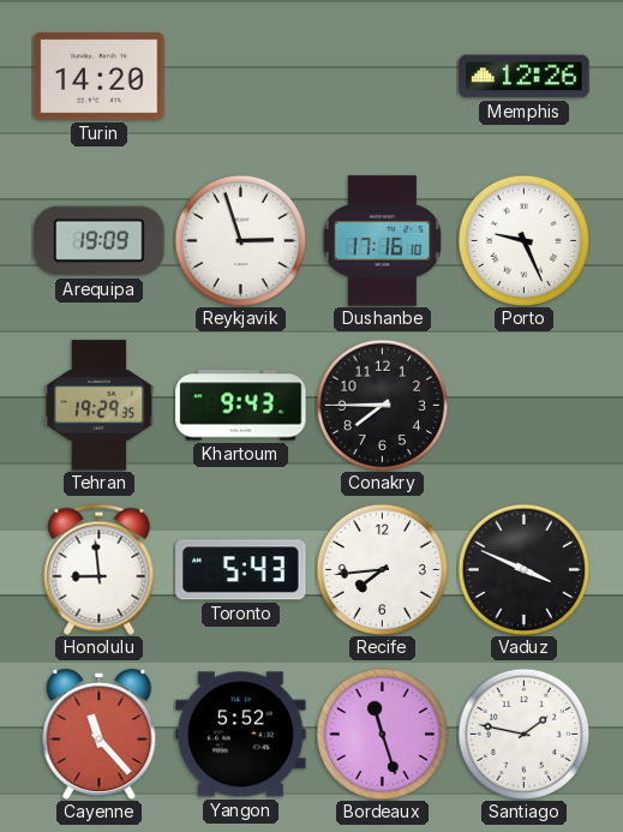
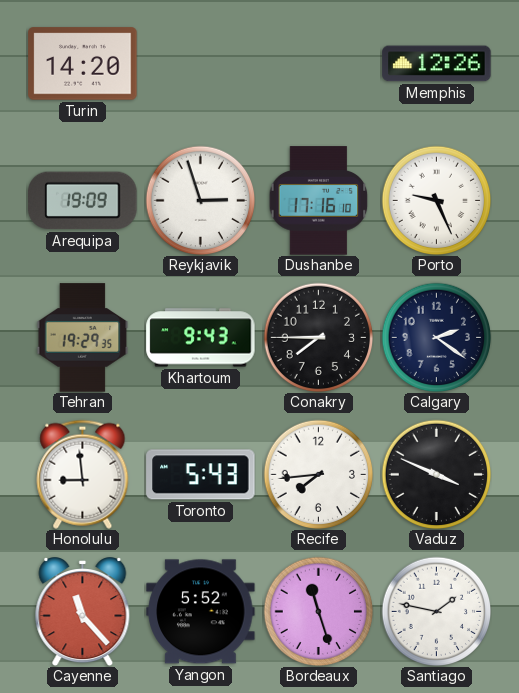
Calgary: none -> 2:21 (436, 337)
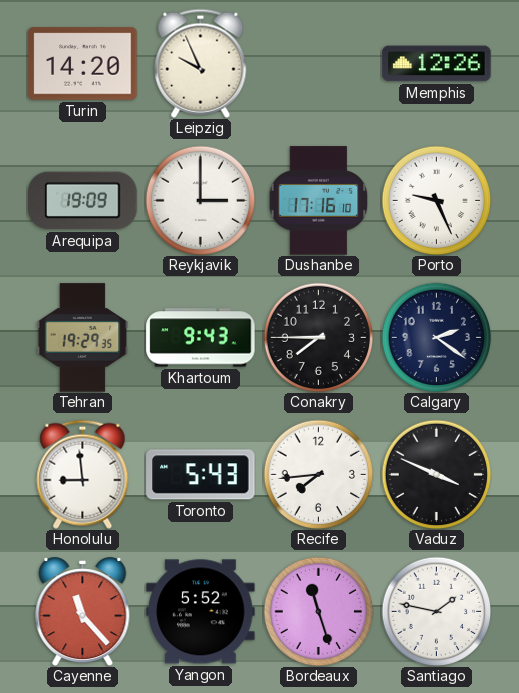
Leipzig: none -> 9:56 (201, 63)
Reykjavik: 2:57 -> 3:00 (200, 200)
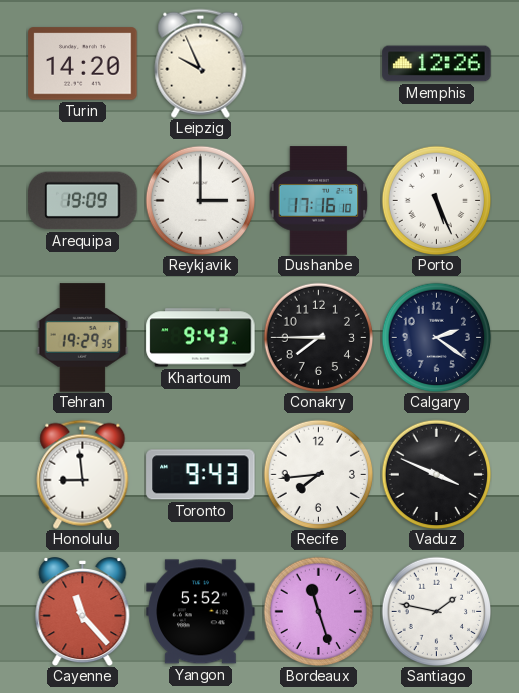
Porto: 9:26 -> 5:26 (436, 200)
Toronto: 5:43 -> 9:43 (201, 475)
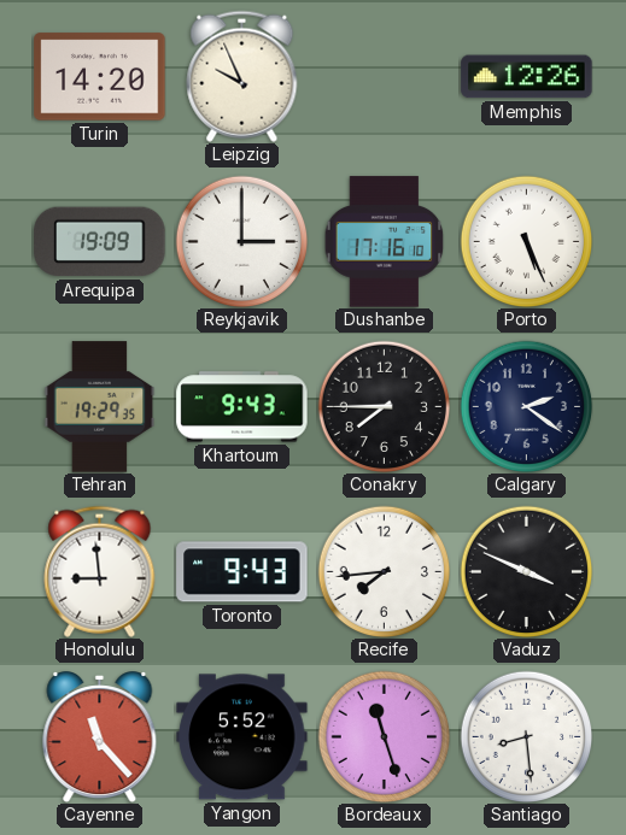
Santiago: 1:47 -> 8:29 (526, 736)
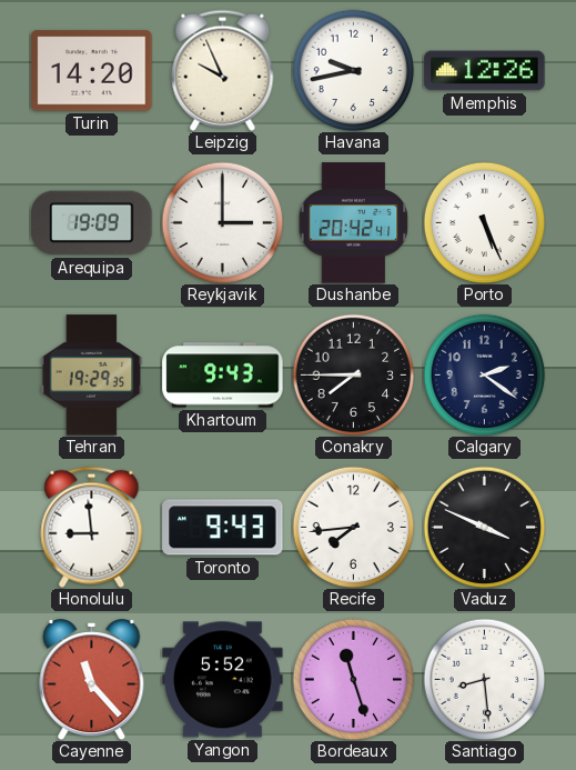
Havana: none -> 9:43 (353, 70)
Dushanbe: 17:16 -> 20:42 (354, 223)
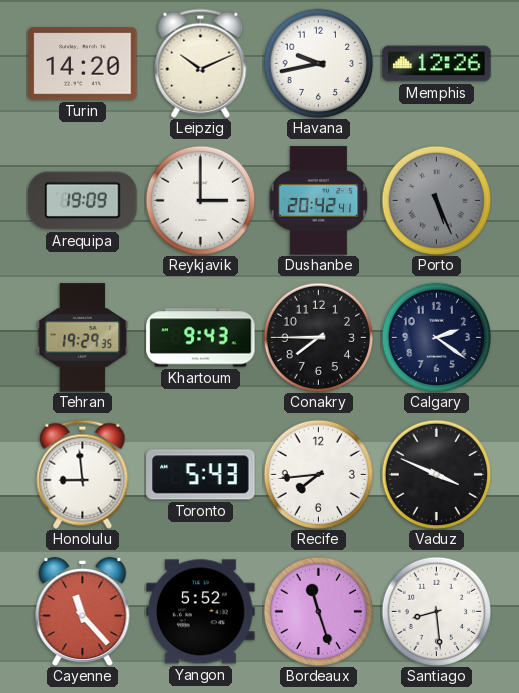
Leipzig: 9:56 -> 10:11 (201, 63)
Porto dial: white -> grey (436, 200)
Toronto: 9:43 -> 5:43 (201, 475)
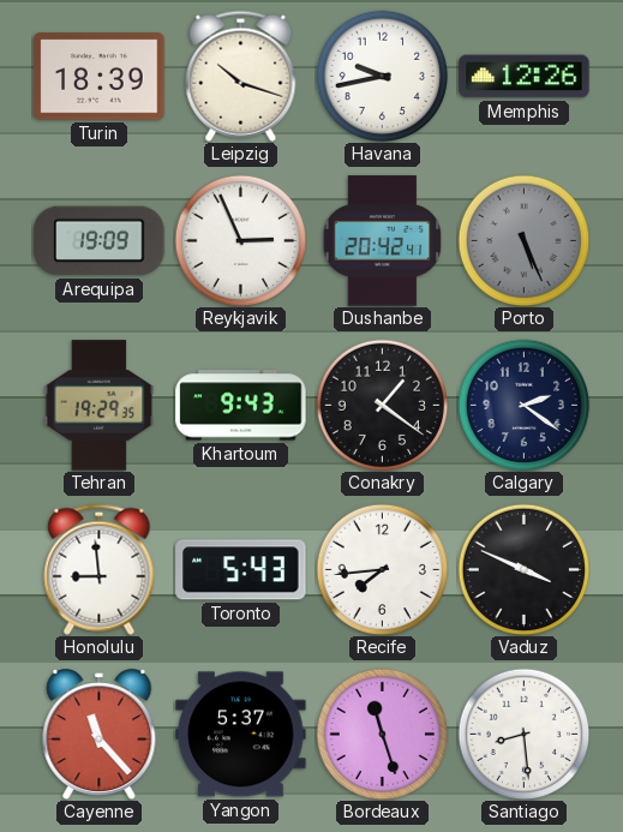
Turin: 14:20 -> 18:39 (100, 77)
Leipzig: 10:11 -> 10:18 (241, 76)
Reykjavik: 3:00 -> 2:56 (240, 240)
Conakry: 7:45 -> 1:21 (382, 405)
Yangon: 5:52 -> 5:37 (241, 735)
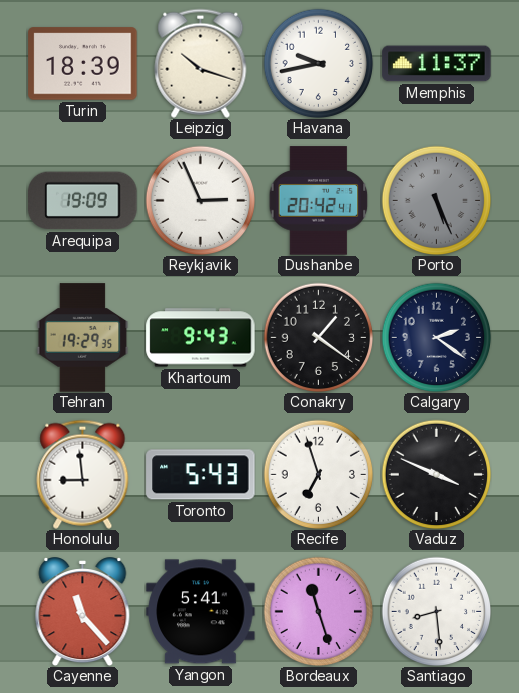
Memphis: 12:26 -> 11:37 (437, 64)
Recife: 7:44 -> 6:57 (318, 474)
Yangon: 5:37 -> 5:41 (201, 612)
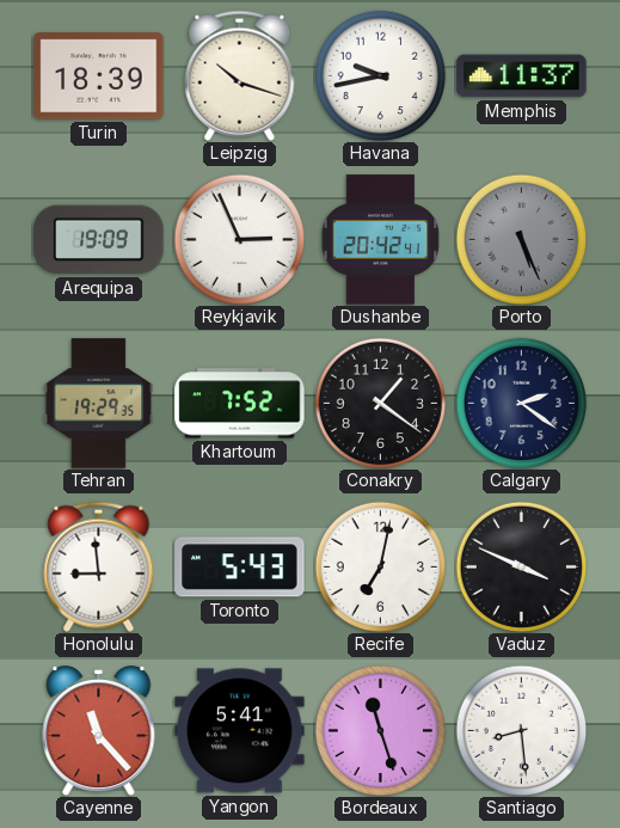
Khartoum: 9:43 -> 7:52 (240, 404)
Recife: 6:57 -> 7:02 (380, 566)
